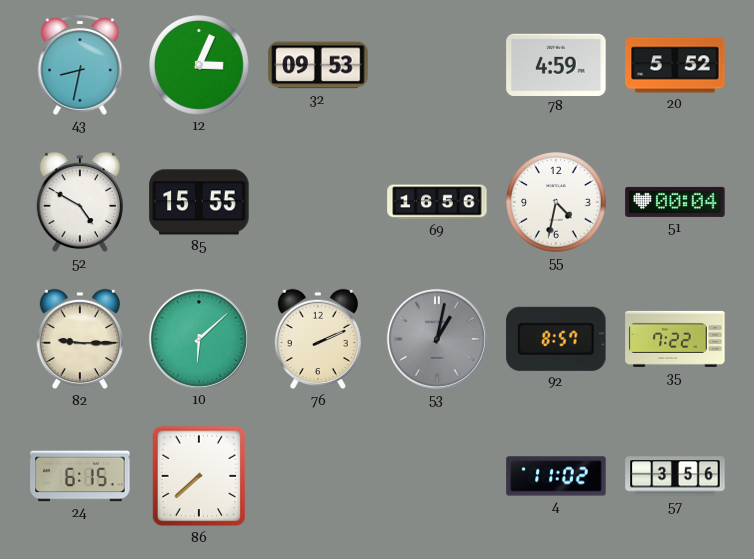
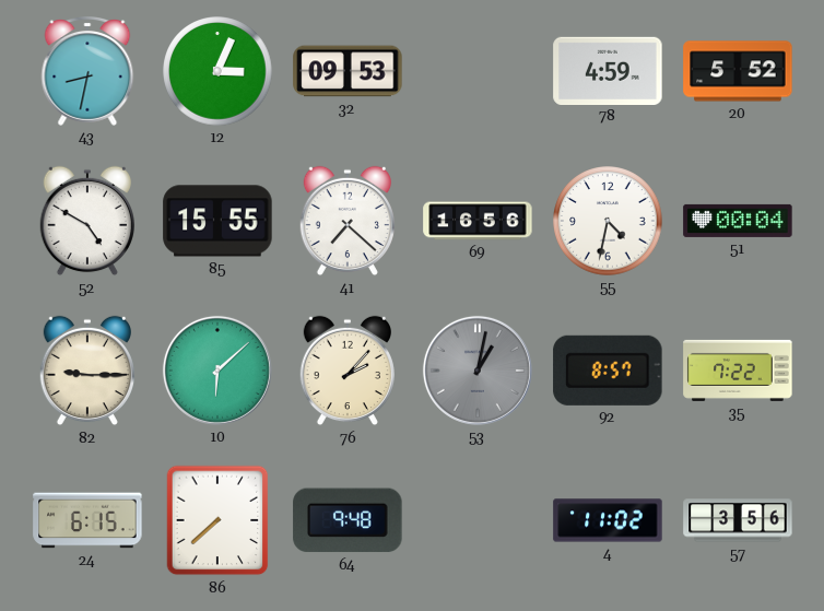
41: none -> 7:22 (348, 221)
76: 2:11 -> 2:07 (348, 371)
64: none -> 9:48 (348, 520)
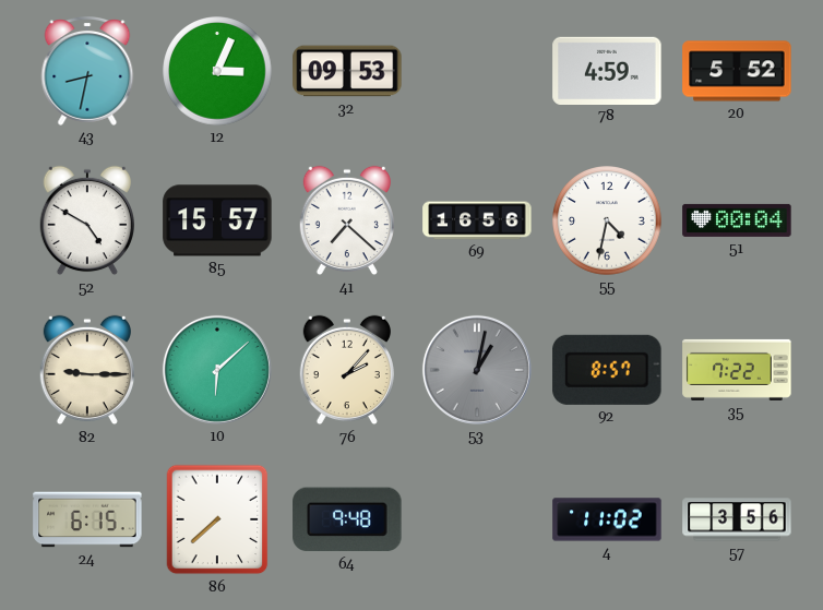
85: 15:55 -> 15:57 (217, 220)
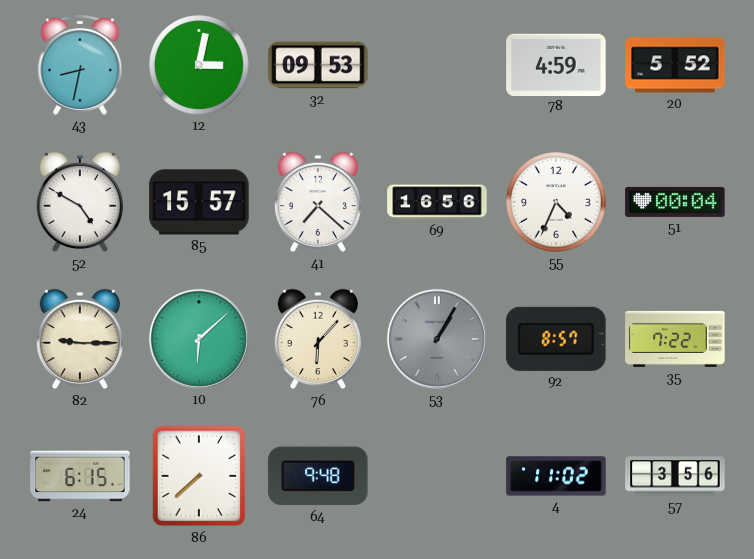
12: 3:04 -> 3:02 (199, 65)
55: 4:32 -> 4:34 (556, 202)
76: 2:07 -> 6:07 (318, 339)
53: 1:02 -> 1:05 (437, 339)
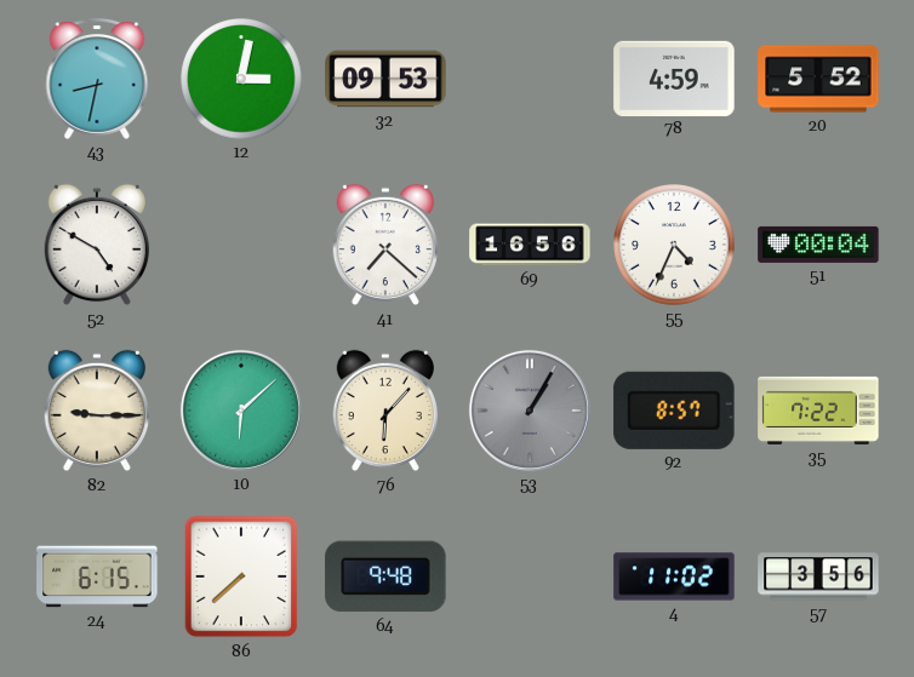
85: 15:57 -> none (199, 202)
